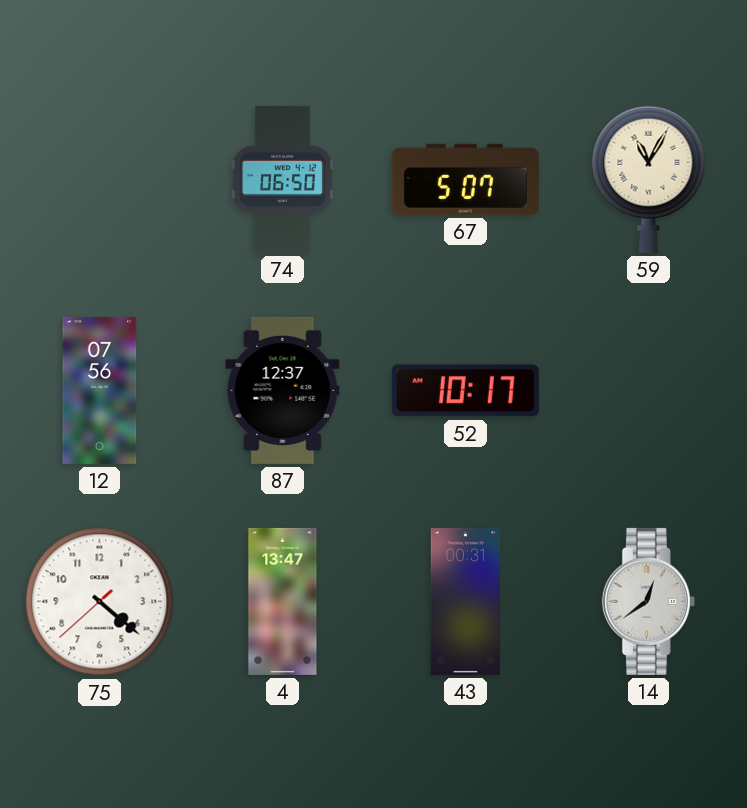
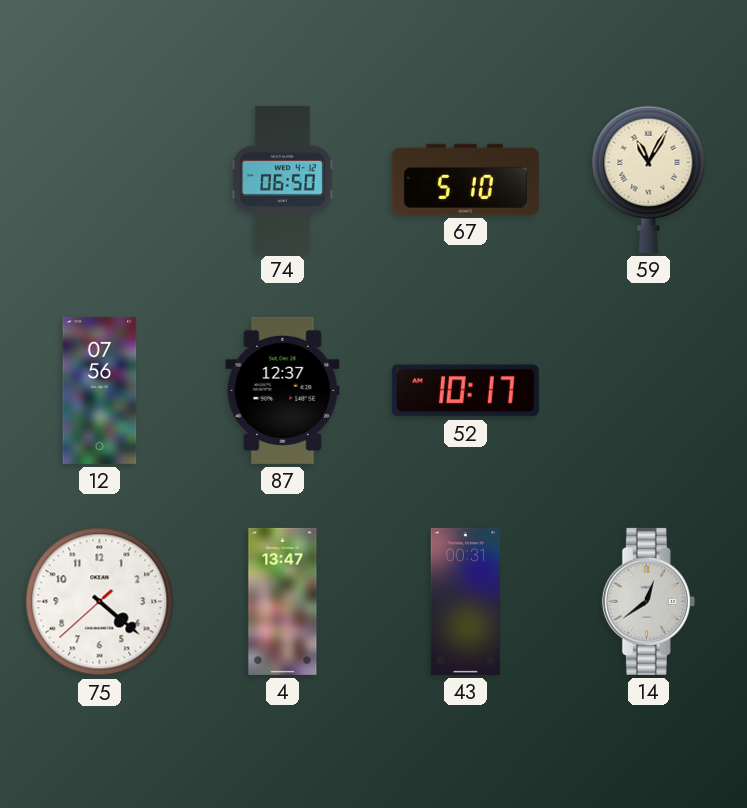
67: 5:07 -> 5:10 (465, 179)
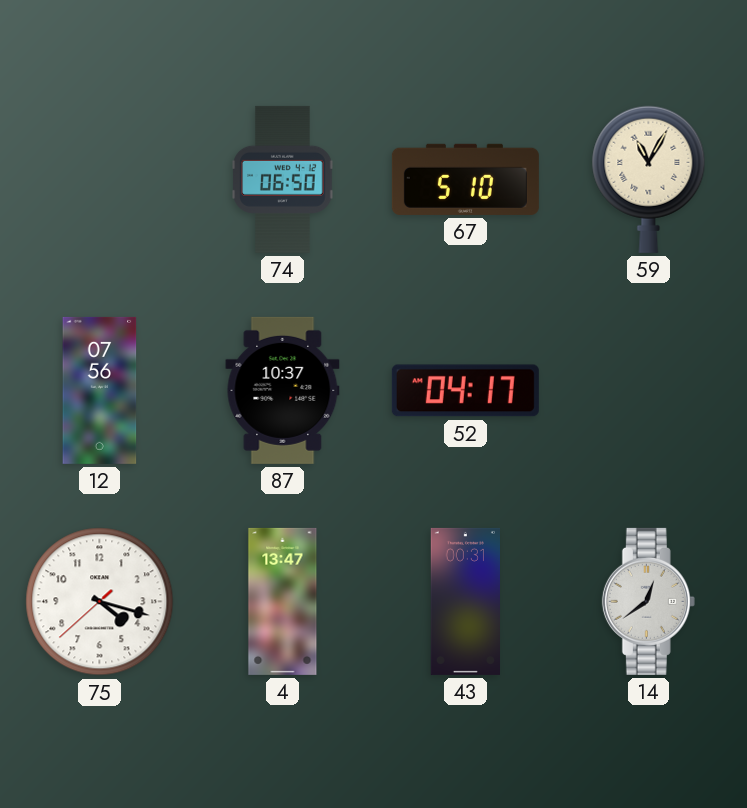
87: 12:37 -> 10:37 (283, 390)
52: 10:17 -> 04:17 (465, 391)
75: 4:21 -> 4:17 (100, 602)
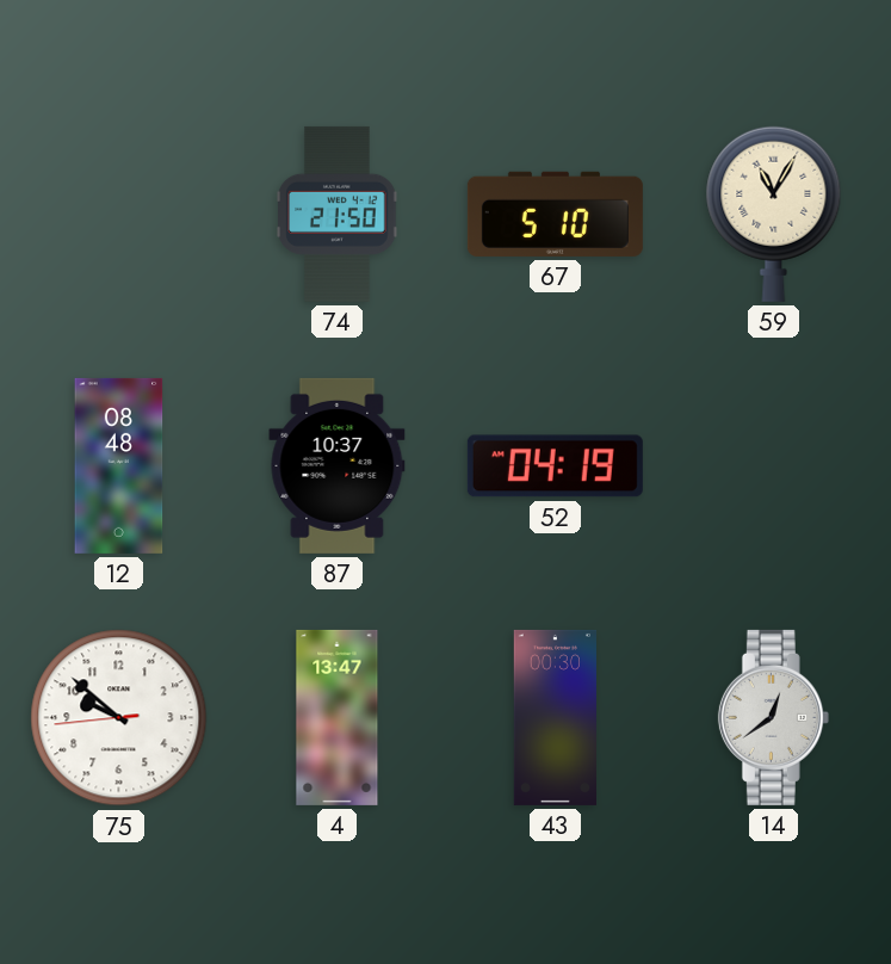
74: 06:50 -> 21:50 (338, 214)
12: 07:56 -> 08:48 (119, 465)
52: 04:17 -> 04:19 (555, 466)
75: 4:17 -> 9:51 (119, 718)
43: 00:31 -> 00:30 (555, 717)
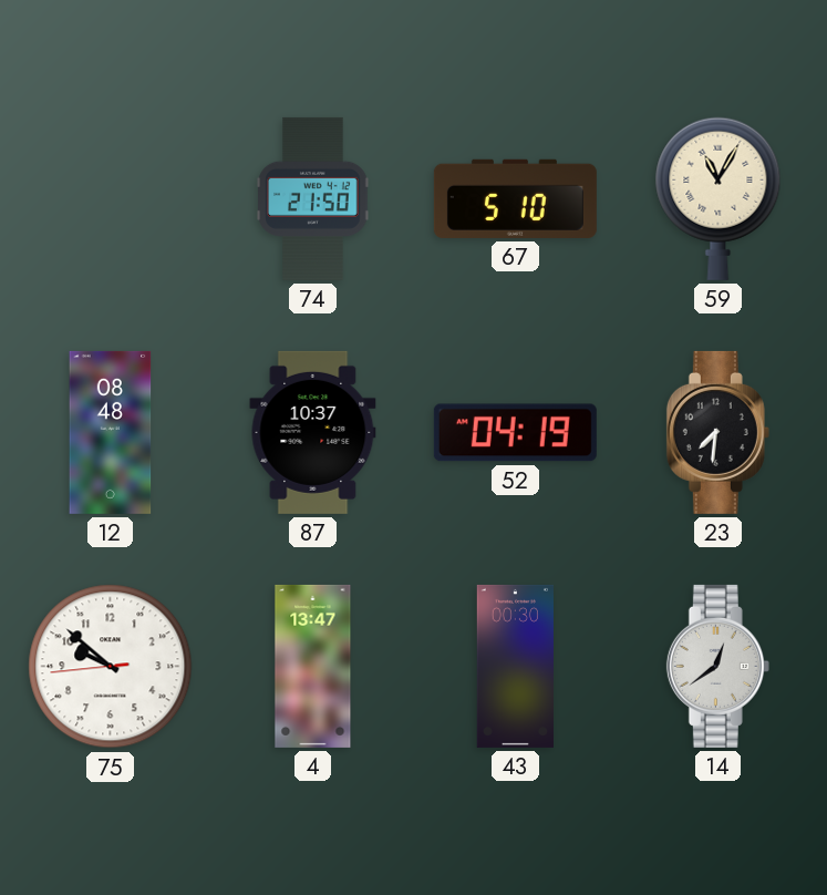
23: none -> 7:31 (717, 432)
